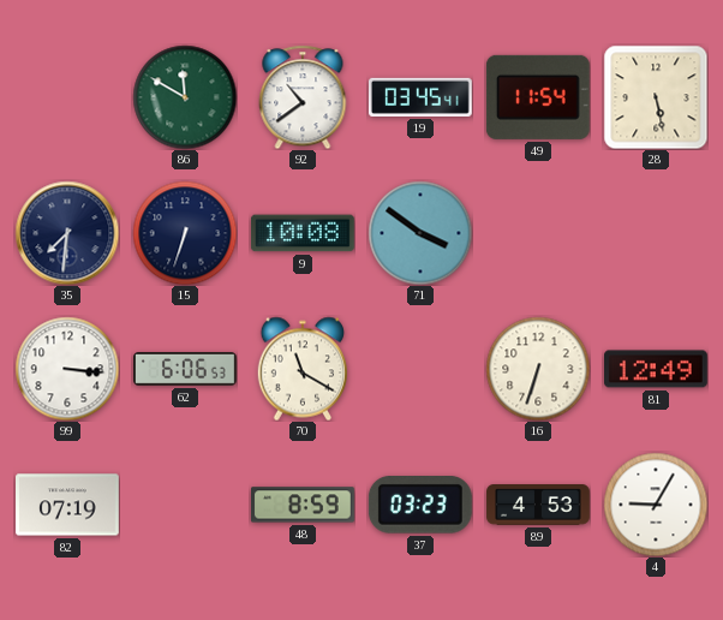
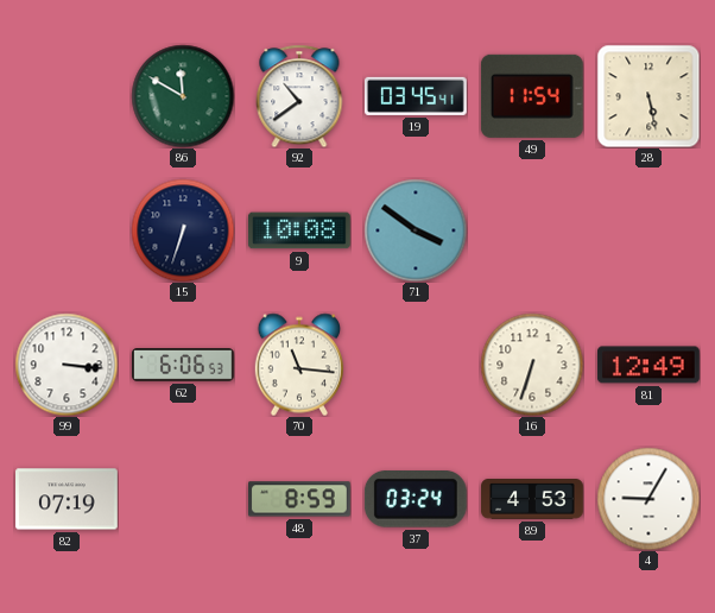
35: 7:31 -> none (67, 233)
70: 11:20 -> 11:16 (299, 365)
37: 03:23 -> 03:24 (416, 500)
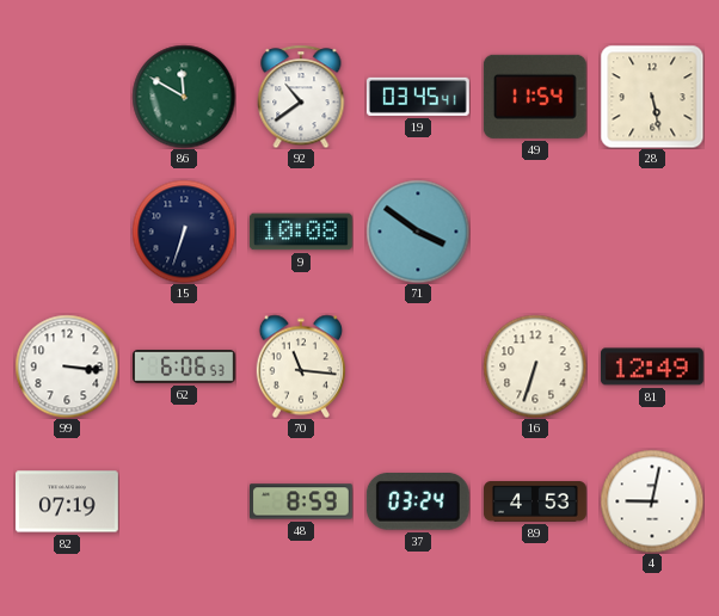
4: 9:05 -> 9:02 (652, 501)
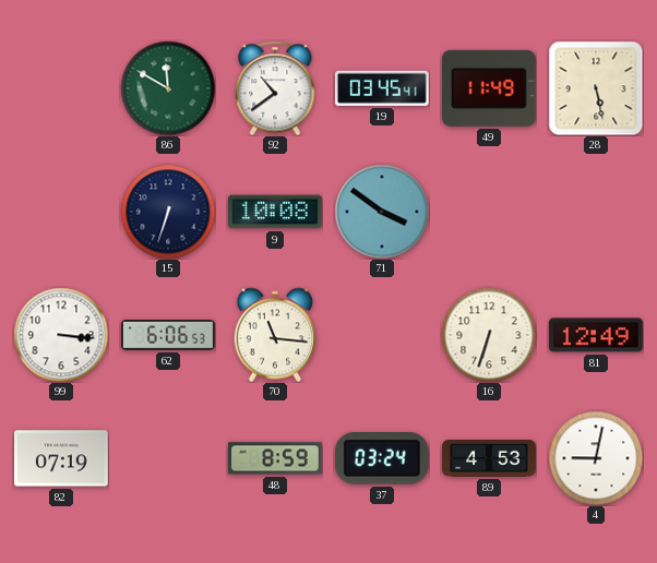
49: 11:54 -> 11:49 (489, 88)
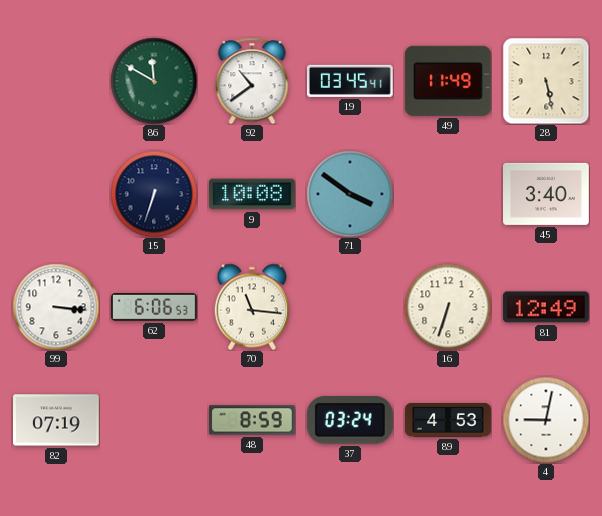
45: none -> 3:40 (547, 194)
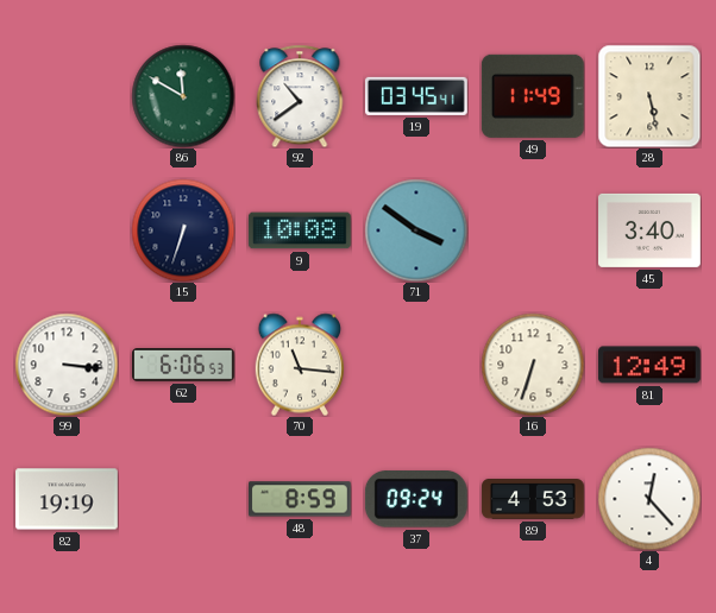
82: 07:19 -> 19:19 (68, 499)
37: 03:24 -> 09:24 (416, 500)
4: 9:02 -> 12:23 (649, 499)
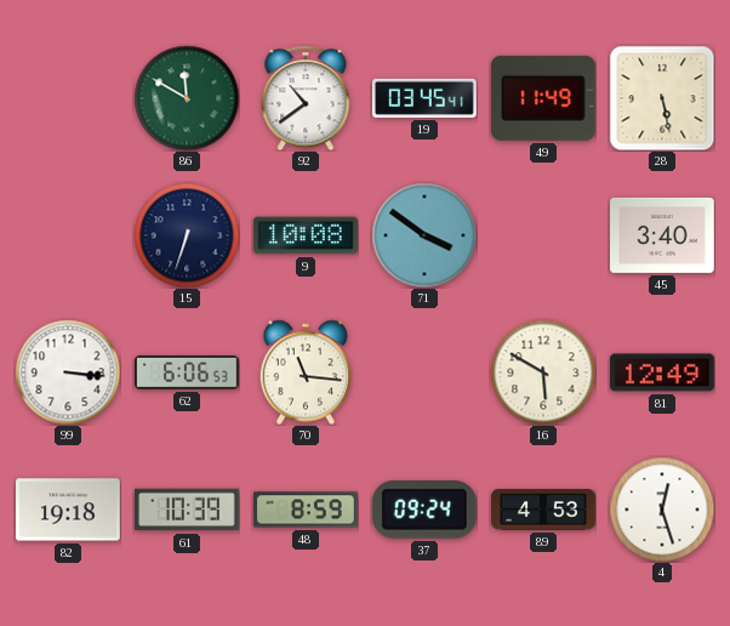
16: 6:33 -> 5:50 (543, 372)
82: 19:19 -> 19:18 (69, 510)
61: none -> 10:39 (187, 510)
4: 12:23 -> 12:27 (662, 510)
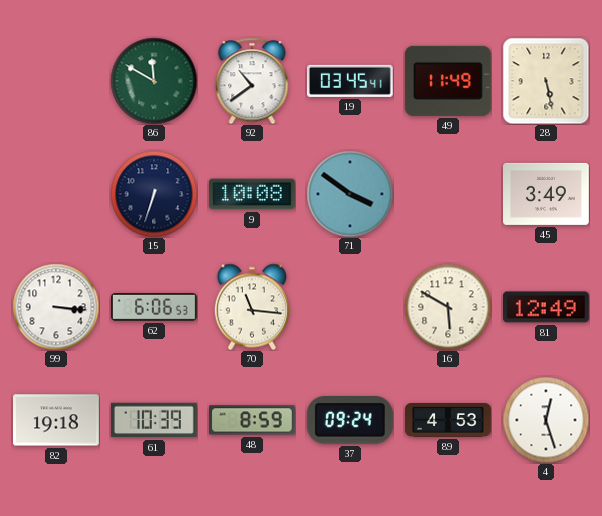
45: 3:40 -> 3:49 (547, 194)
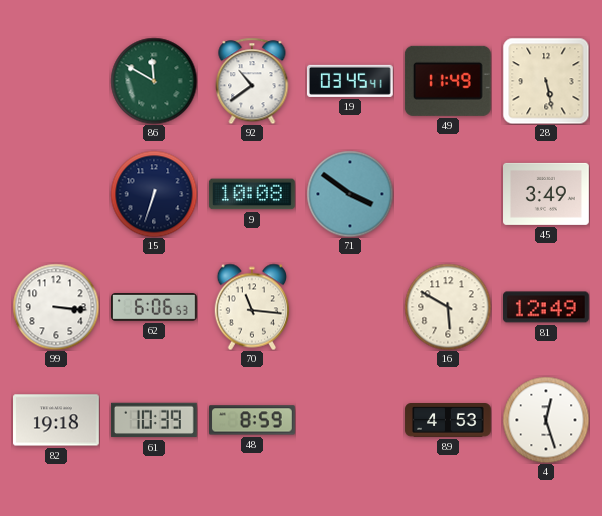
37: 09:24 -> none (350, 421)
